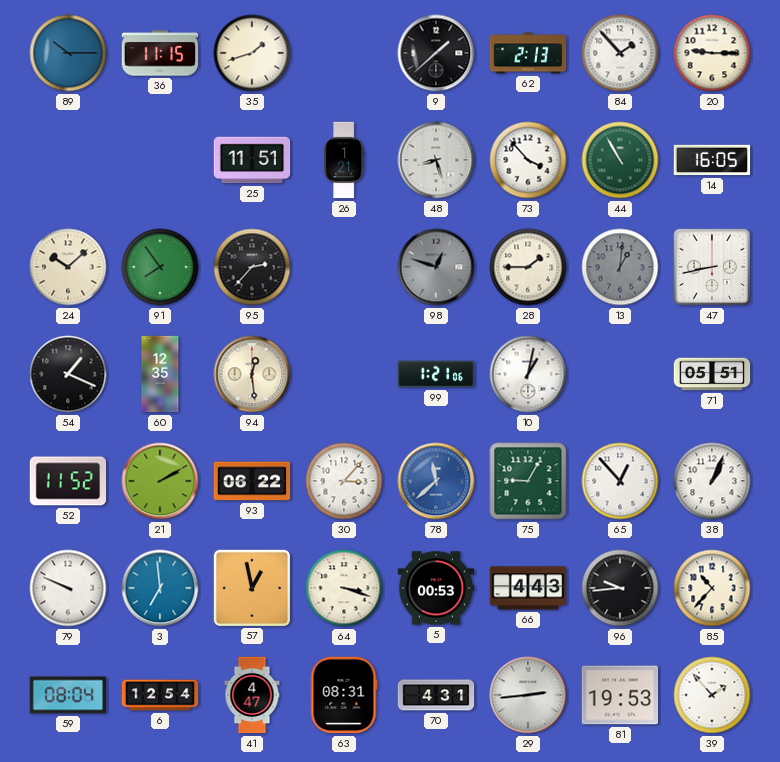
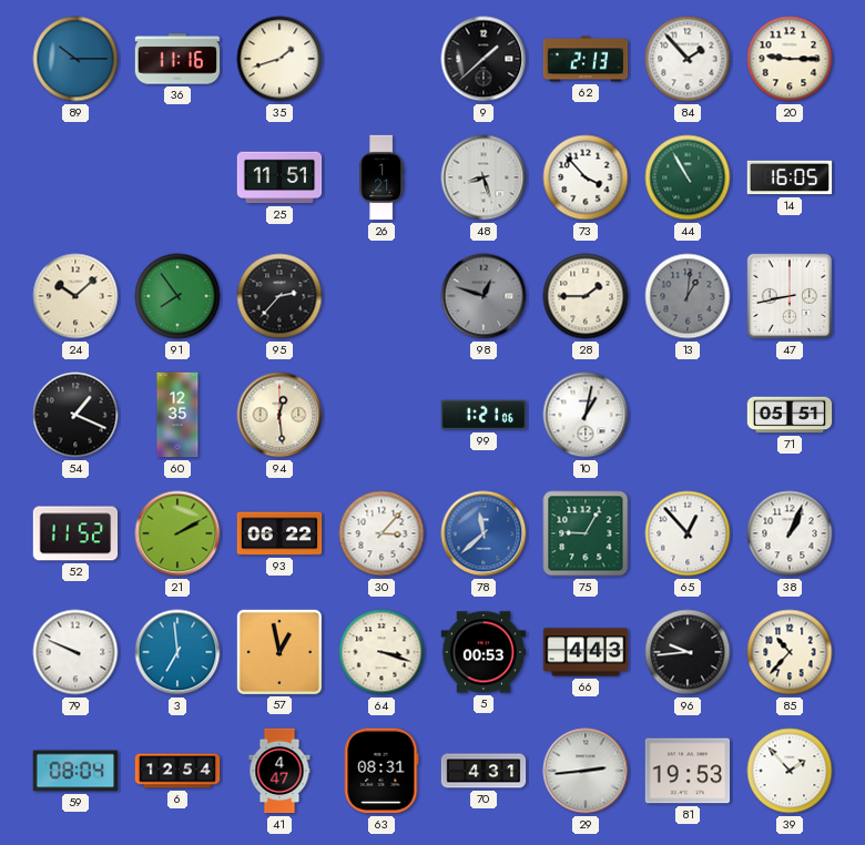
36: 11:15 -> 11:16 (177, 59)
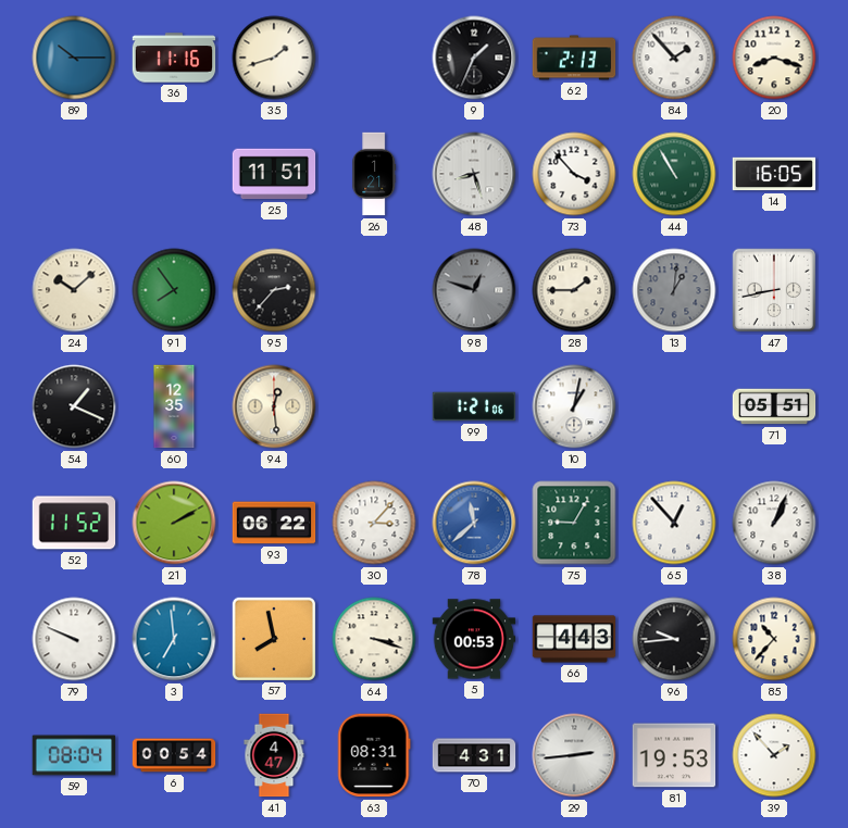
9: 1:38 -> 1:34 (474, 58)
20: 9:15 -> 8:18 (774, 58)
57: 12:58 -> 7:58 (273, 638)
6: 12:54 -> 00:54 (174, 755)
